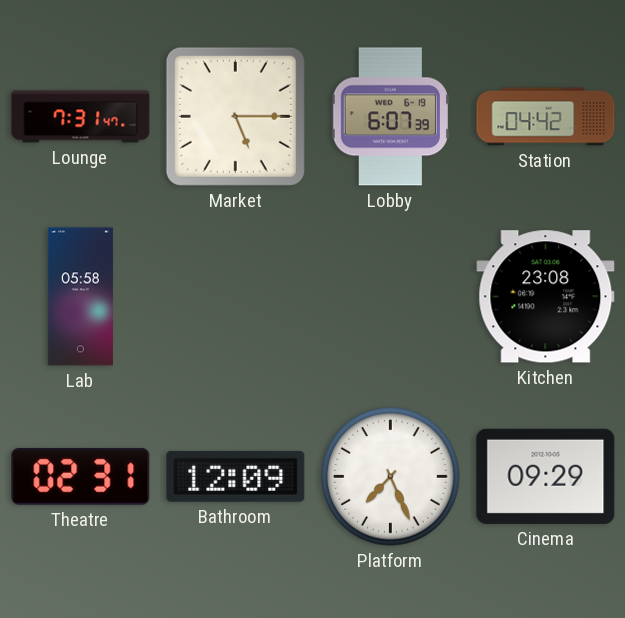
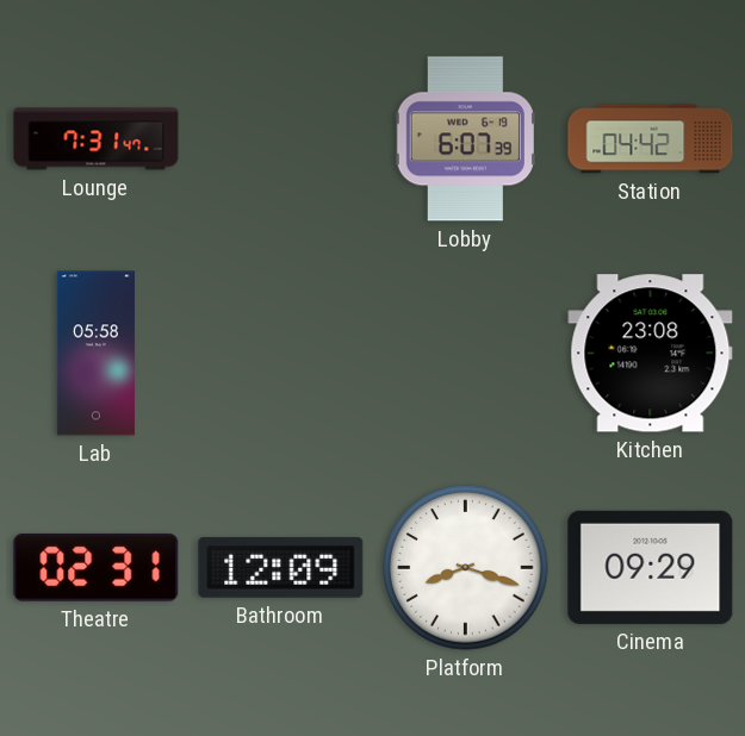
Market: 5:15 -> none (235, 116)
Platform: 7:26 -> 8:18 (466, 568)
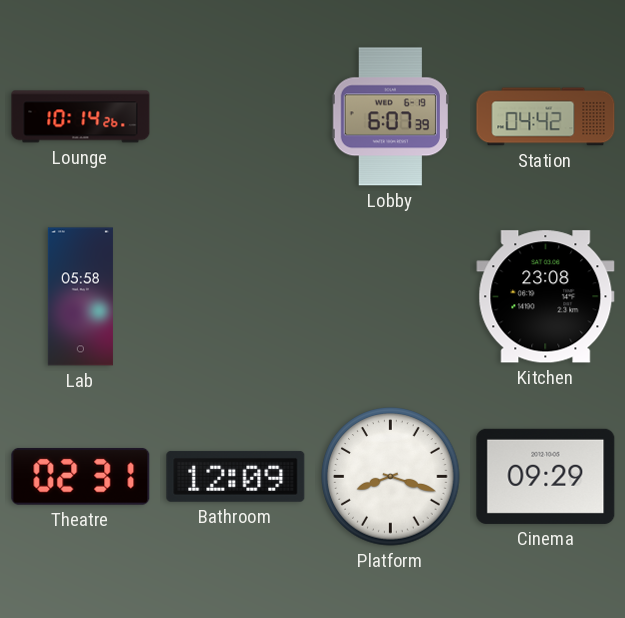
Lounge: 7:31 -> 10:14 (81, 117)
